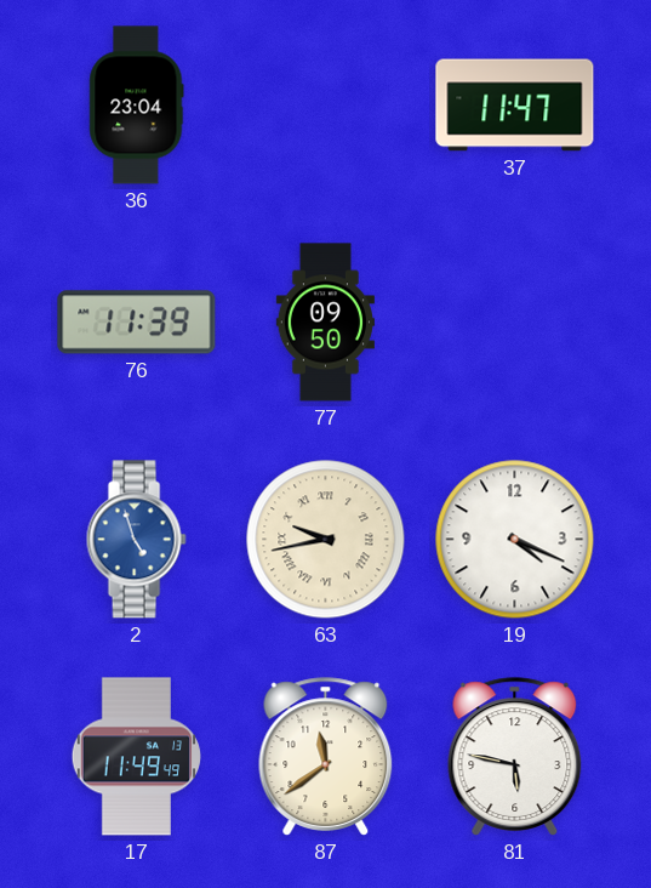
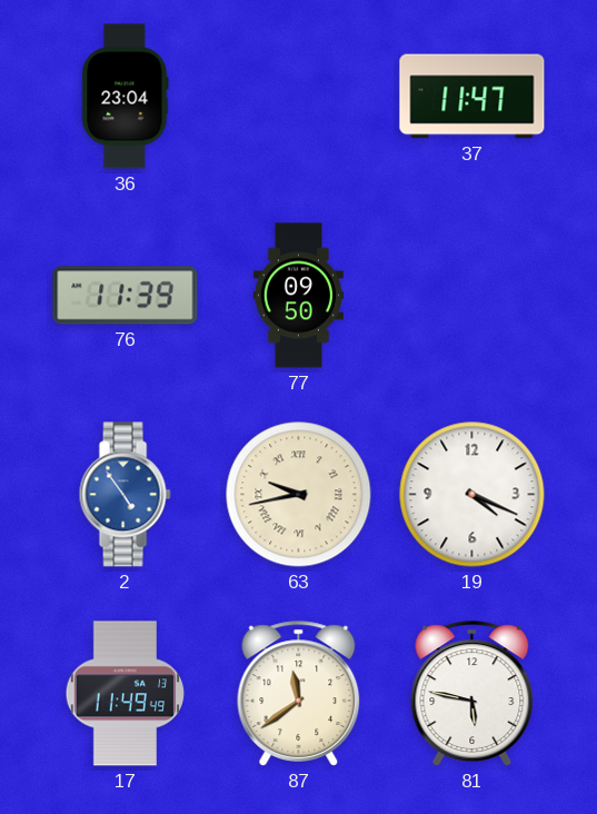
2: 4:57 -> 4:54 (125, 495)
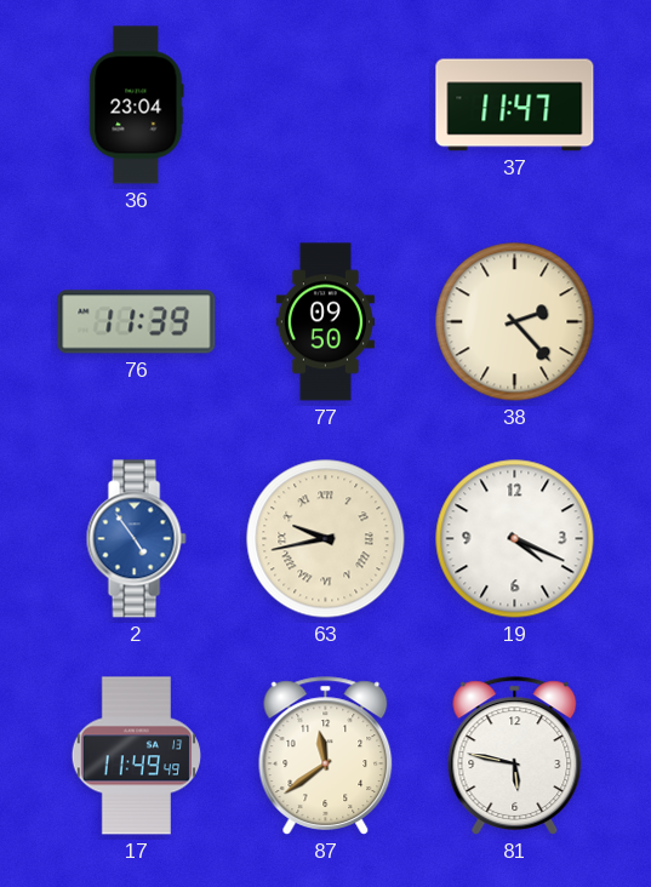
38: none -> 2:23 (515, 322)
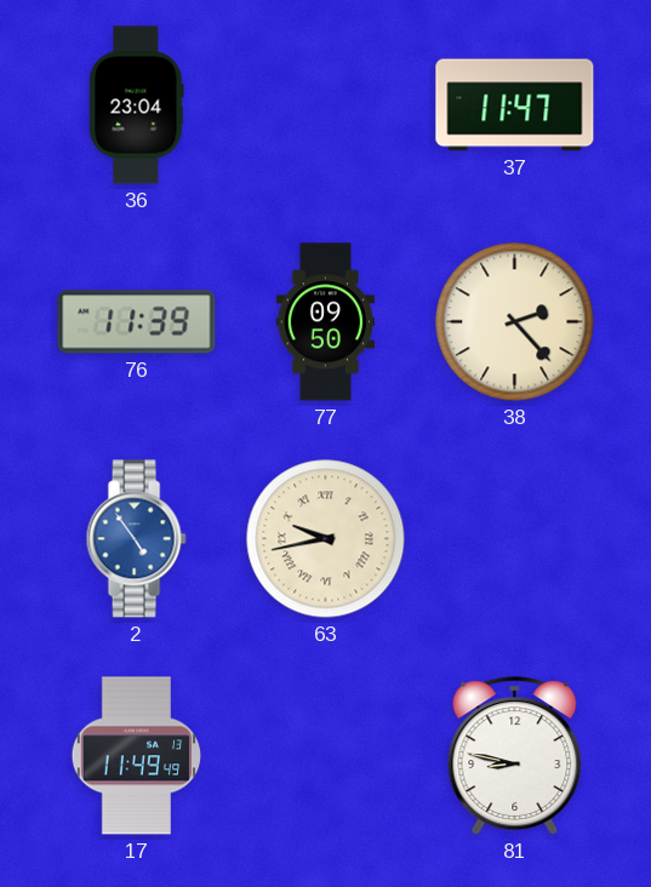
19: 4:19 -> none (515, 539)
87: 11:39 -> none (326, 756)
81: 5:47 -> 8:47 (515, 756)
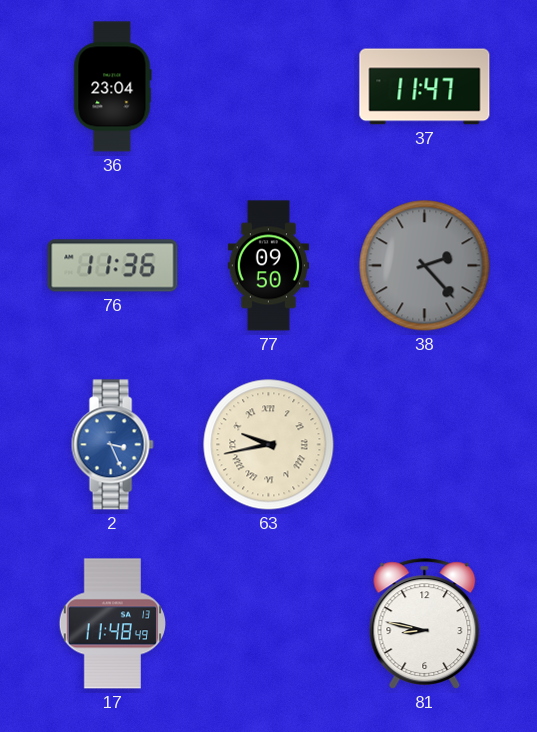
76: 11:39 -> 11:36 (113, 266)
38 dial: cream -> grey (425, 266)
2: 4:54 -> 3:26 (112, 445)
17: 11:49 -> 11:48 (113, 624)
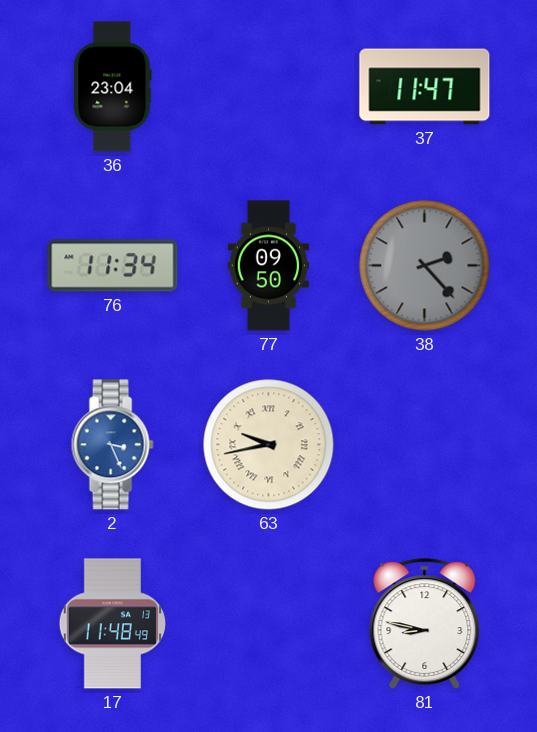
76: 11:36 -> 11:34 (113, 266)
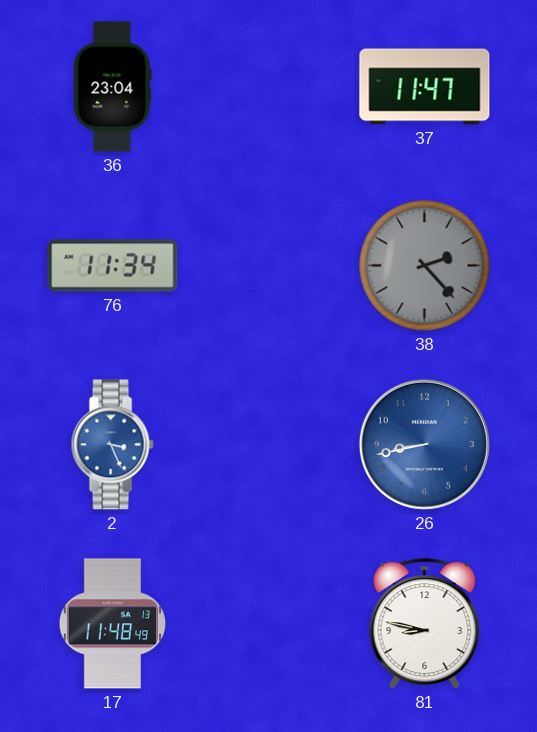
77: 09:50 -> none (268, 266)
63: 9:43 -> none (269, 445)
26: none -> 8:43 (424, 444)
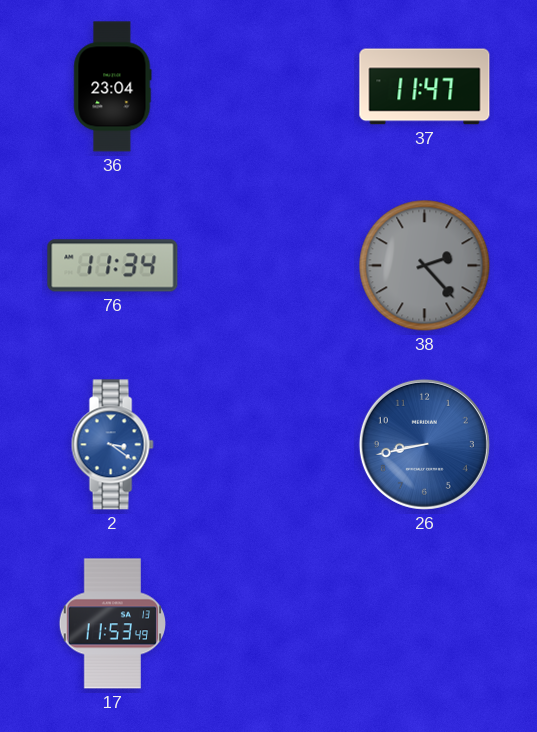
2: 3:26 -> 3:21 (112, 445)
17: 11:48 -> 11:53 (113, 624)
81: 8:47 -> none (425, 624)
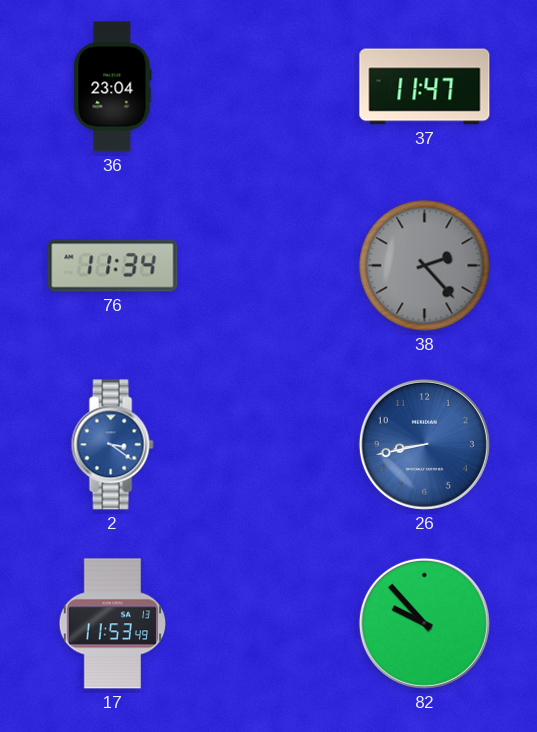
82: none -> 9:53 (424, 623)
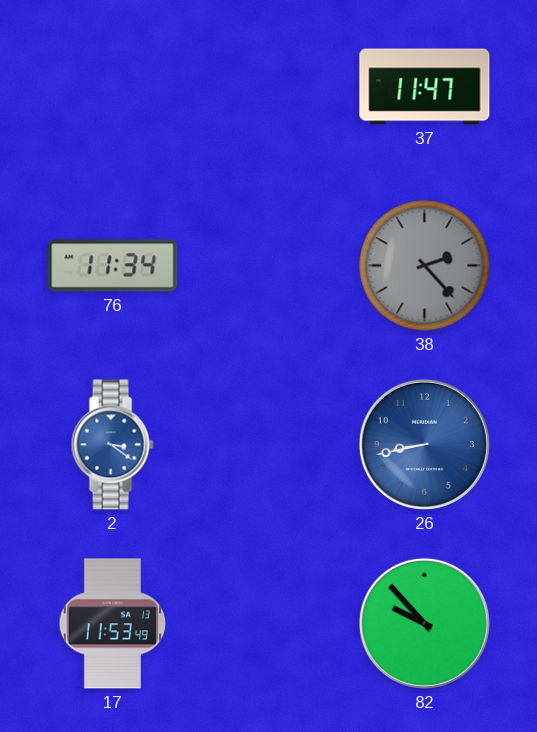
36: 23:04 -> none (113, 87)
